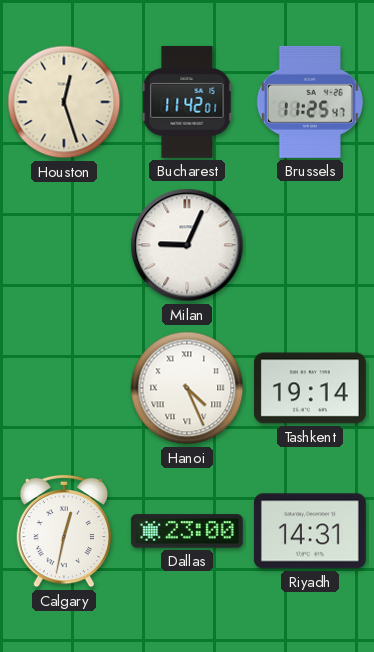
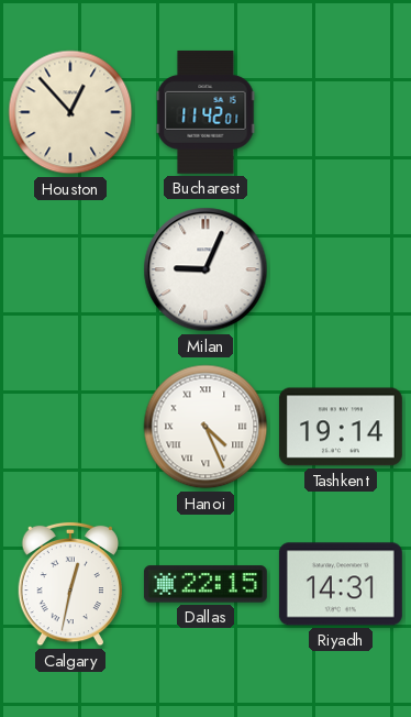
Houston: 12:27 -> 12:53 (70, 112)
Brussels: 11:25 -> none (310, 102)
Dallas: 23:00 -> 22:15 (205, 584)
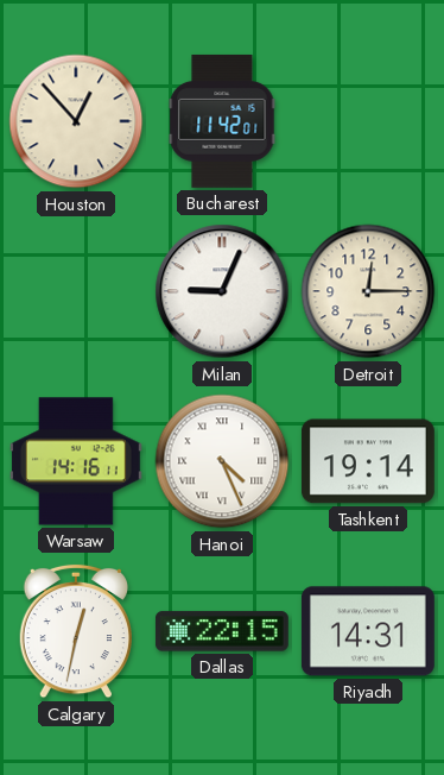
Detroit: none -> 12:15 (368, 291)
Warsaw: none -> 14:16 (76, 461)
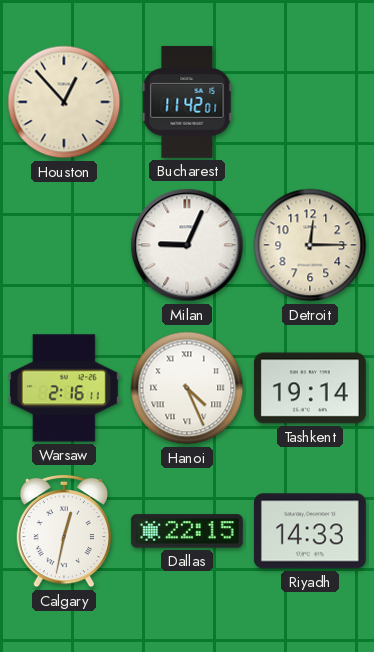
Warsaw: 14:16 -> 2:16 (64, 388)
Riyadh: 14:31 -> 14:33 (310, 531)
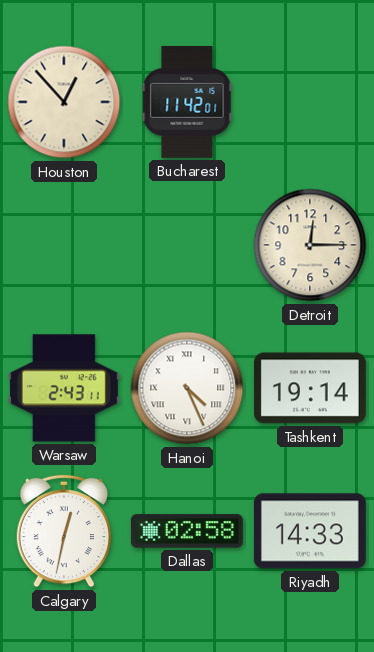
Milan: 9:04 -> none (187, 245)
Warsaw: 2:16 -> 2:43 (64, 388)
Dallas: 22:15 -> 02:58 (187, 531)
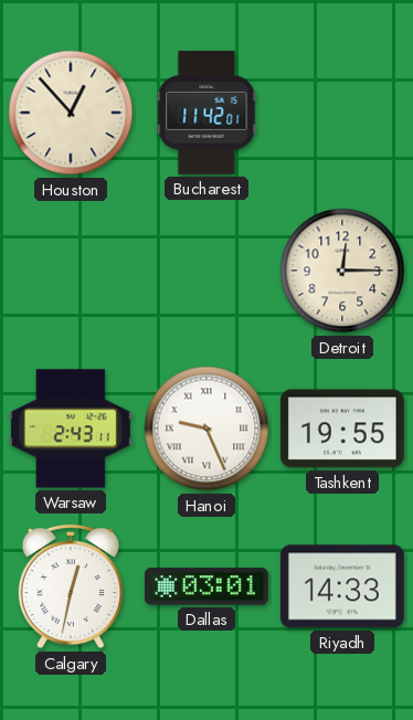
Hanoi: 4:26 -> 9:26 (206, 428)
Tashkent: 19:14 -> 19:55 (342, 428)
Dallas: 02:58 -> 03:01 (206, 586)
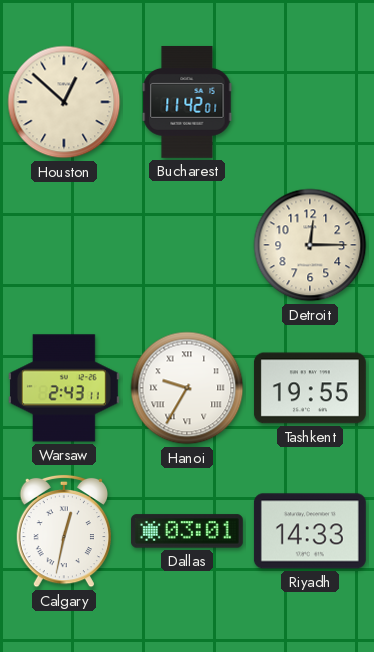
Houston: 12:53 -> 12:52 (64, 102)
Hanoi: 9:26 -> 9:35 (187, 388)
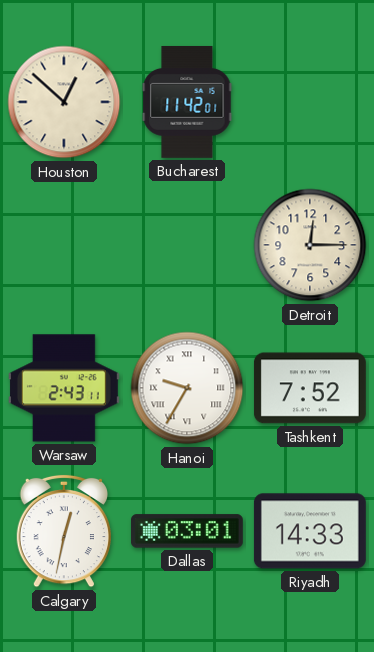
Tashkent: 19:55 -> 7:52 (310, 388)
